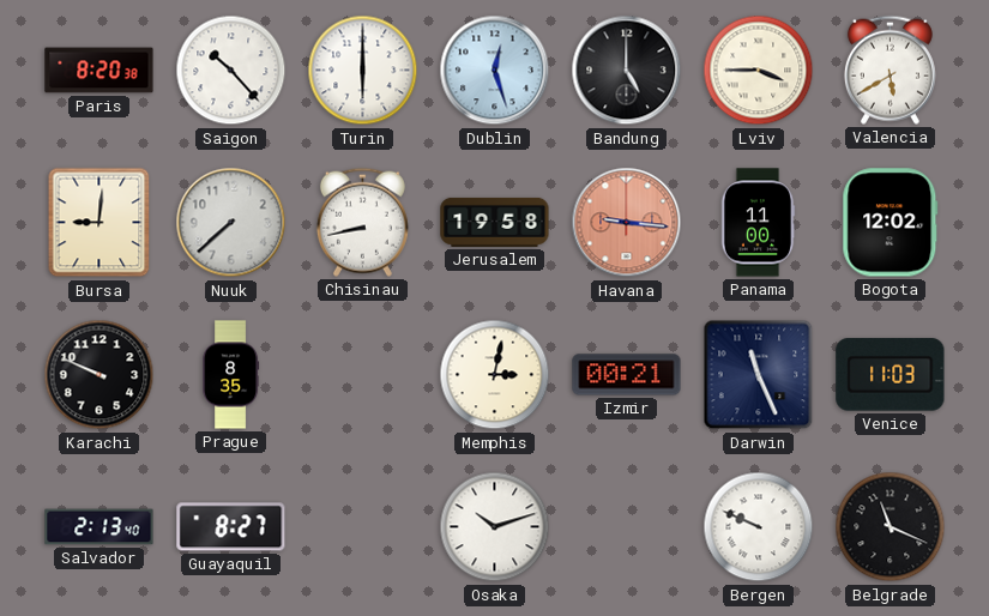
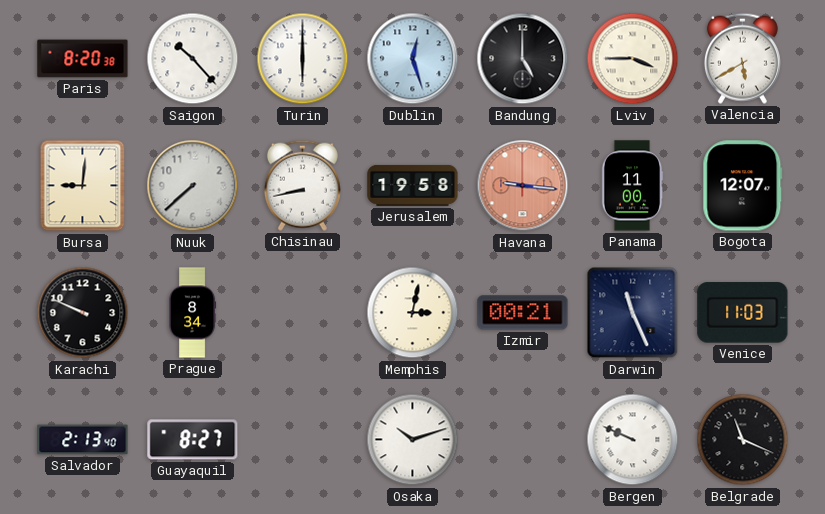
Bogota: 12:02 -> 12:07 (743, 186)
Prague: 8:35 -> 8:34 (193, 313)
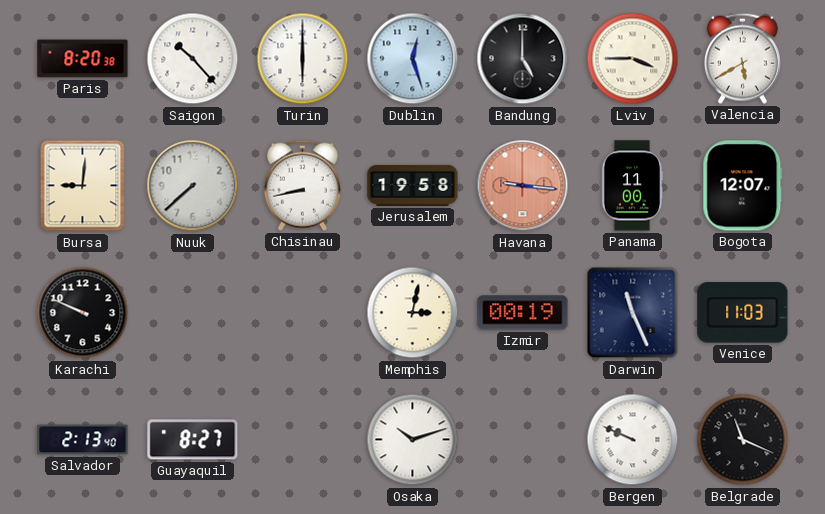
Prague: 8:34 -> none (193, 313)
Izmir: 00:21 -> 00:19 (523, 313)
